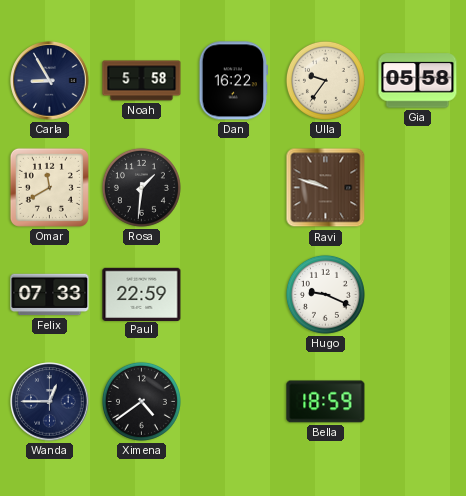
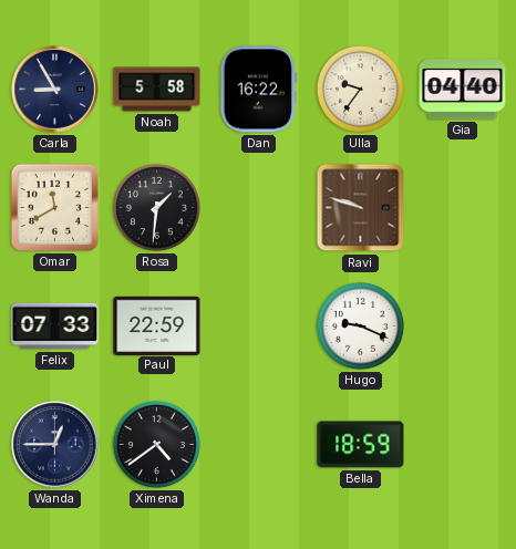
Gia: 05:58 -> 04:40 (463, 90)
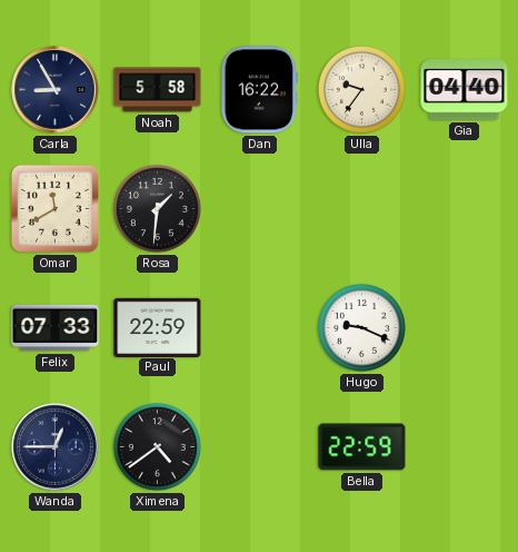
Ravi: 9:48 -> none (361, 208)
Bella: 18:59 -> 22:59 (362, 447)
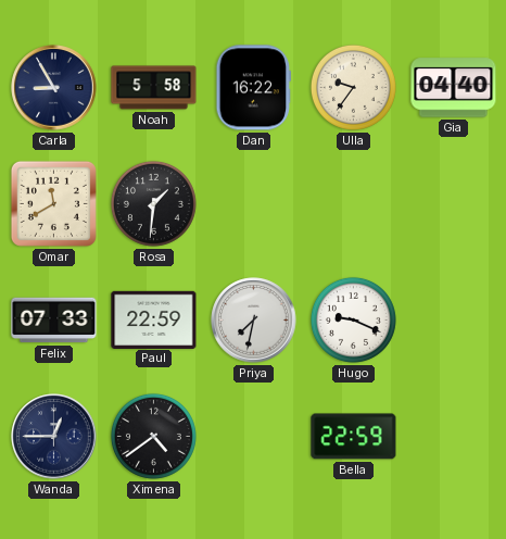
Priya: none -> 7:32 (254, 321)
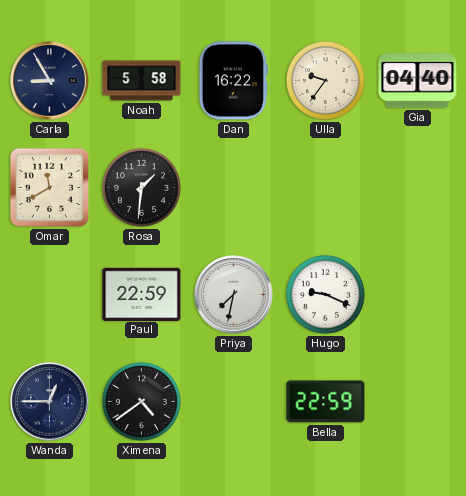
Felix: 07:33 -> none (54, 321)
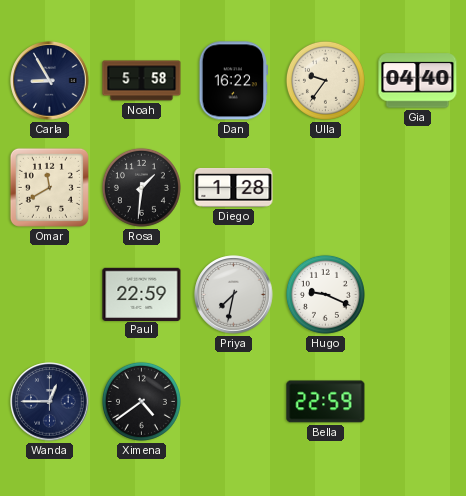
Diego: none -> 1:28 (234, 187)
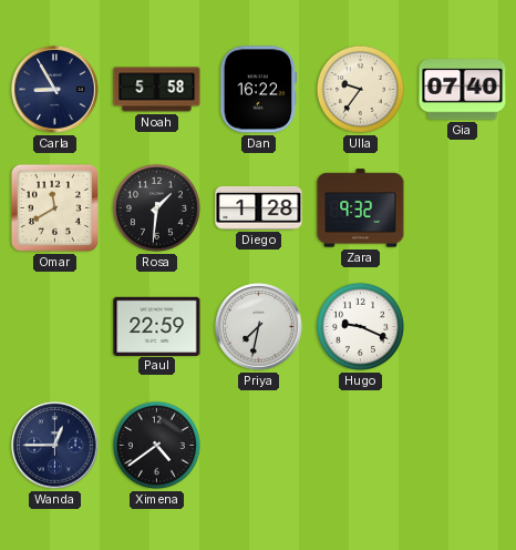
Gia: 04:40 -> 07:40 (463, 90)
Zara: none -> 9:32 (361, 208)
Bella: 22:59 -> none (326, 402)
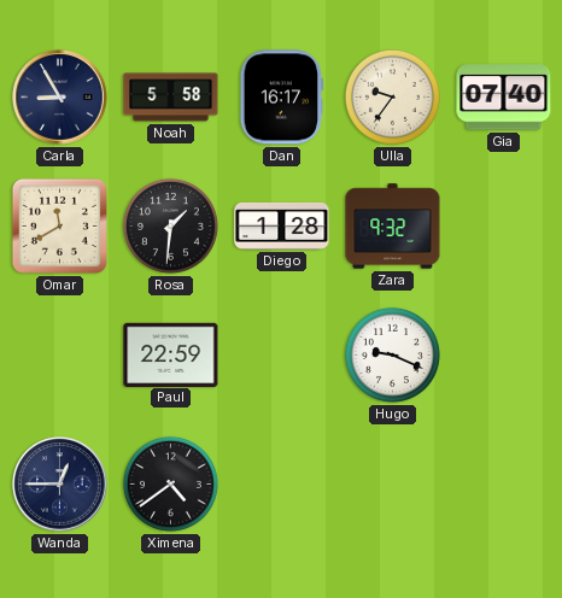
Dan: 16:22 -> 16:17 (282, 98)
Priya: 7:32 -> none (259, 327)
